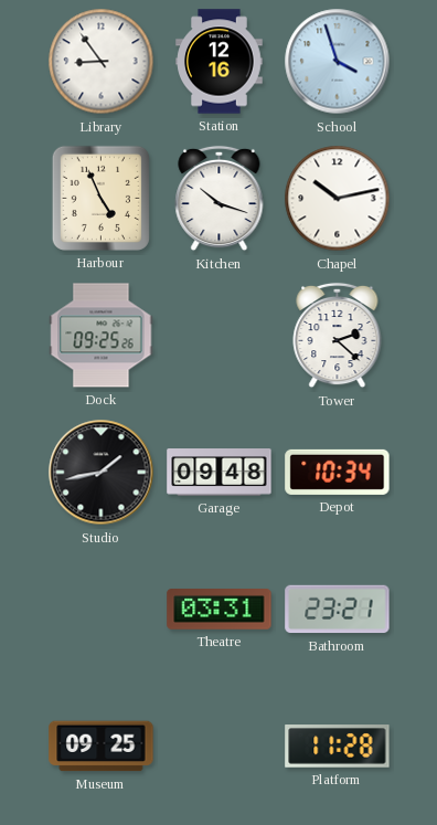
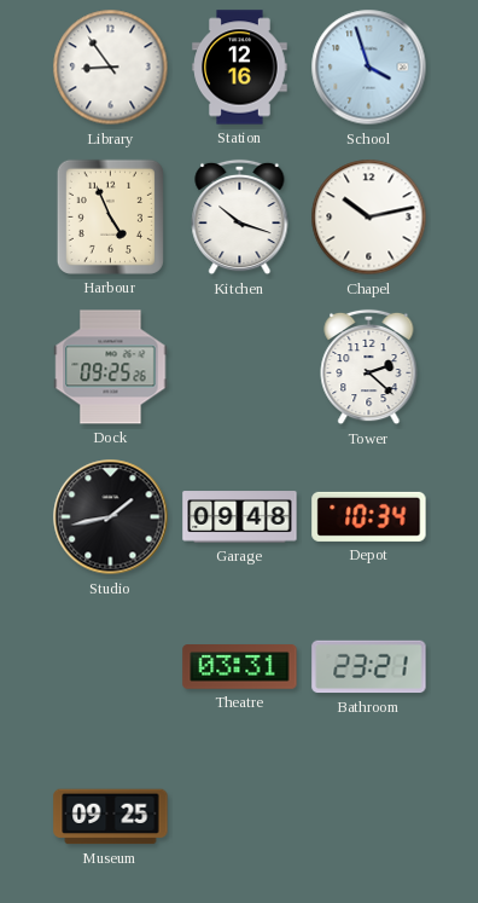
Platform: 11:28 -> none (338, 747)
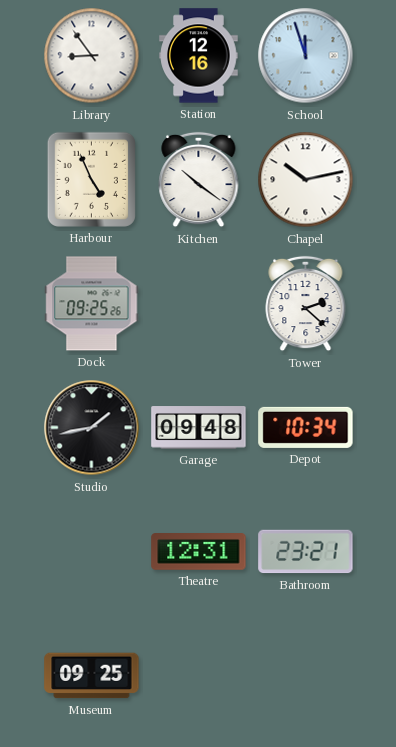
School: 3:57 -> 11:57 (306, 56)
Kitchen: 10:18 -> 10:21 (199, 180)
Theatre: 03:31 -> 12:31 (199, 552)
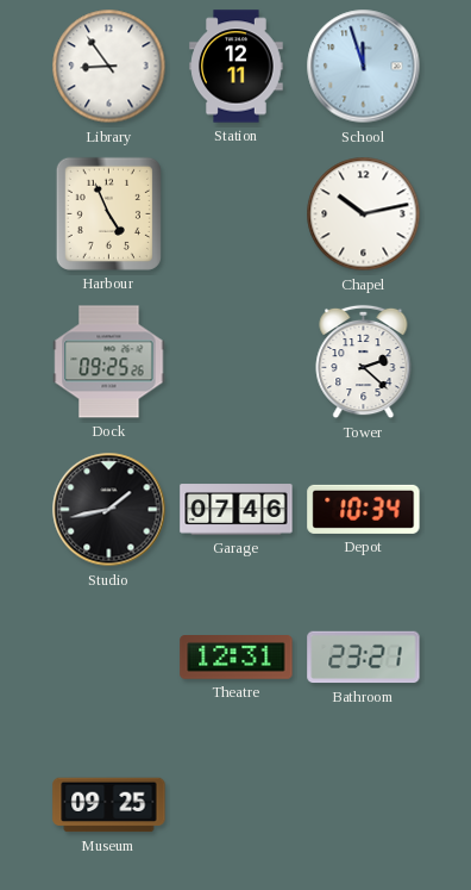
Station: 12:16 -> 12:11 (237, 67)
Kitchen: 10:21 -> none (199, 180)
Garage: 09:48 -> 07:46 (237, 510)
